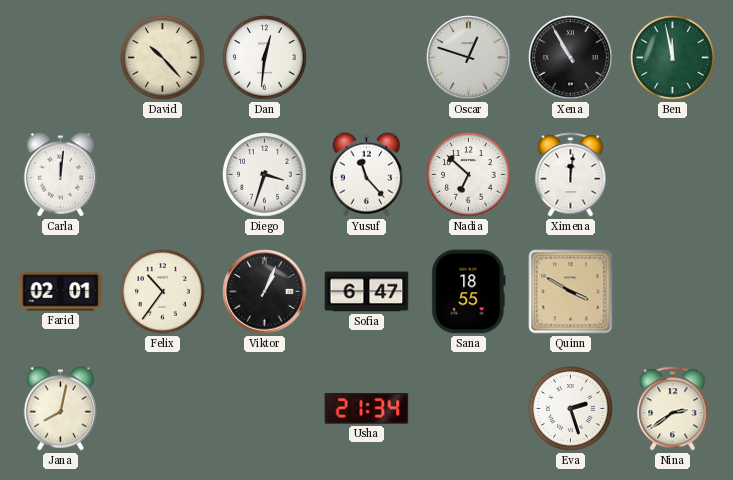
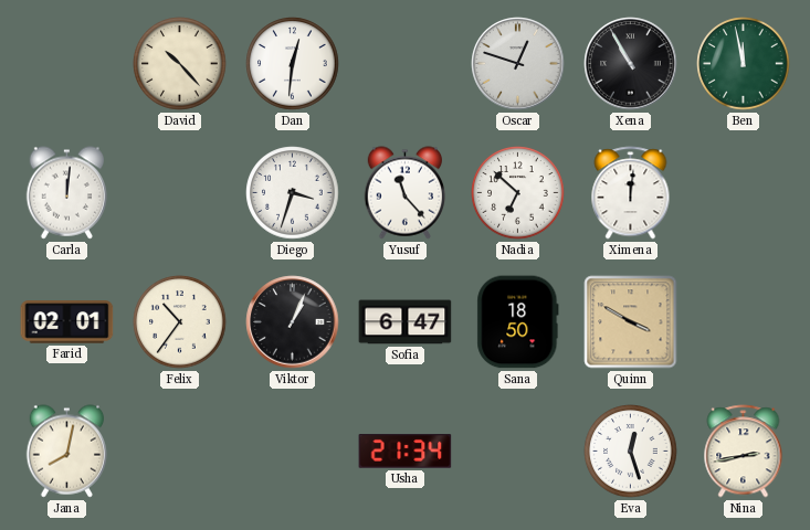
Sana: 18:55 -> 18:50 (518, 322)
Eva: 2:27 -> 12:27 (631, 452)
Nina: 2:39 -> 2:43 (744, 452)
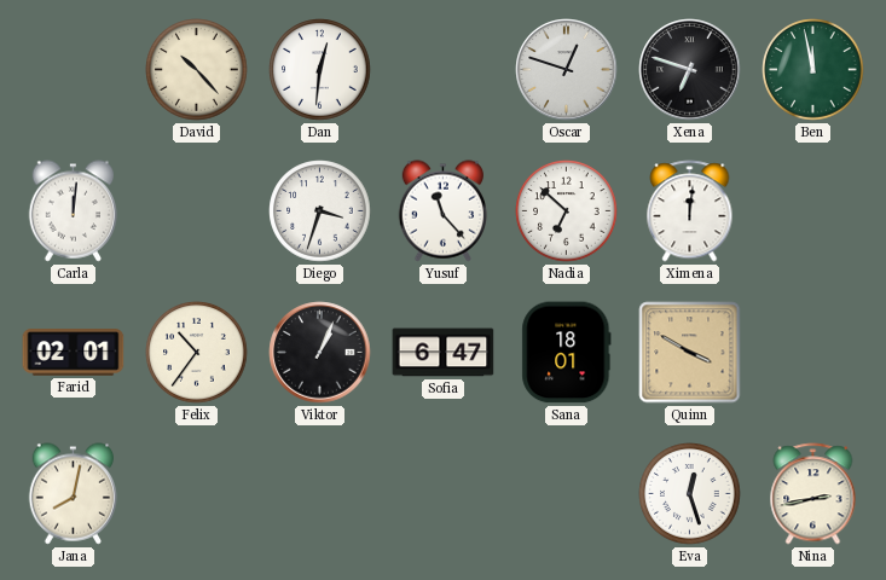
Xena: 10:55 -> 6:48 (690, 70)
Sana: 18:50 -> 18:01 (567, 353)
Usha: 21:34 -> none (406, 452)
